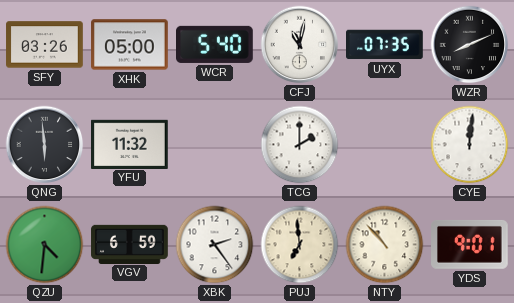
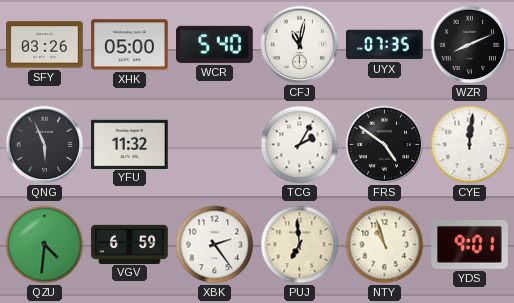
QNG: 5:59 -> 5:56 (45, 145)
TCG: 2:00 -> 2:05 (300, 145)
FRS: none -> 4:51 (385, 145)
NTY: 10:53 -> 10:57 (385, 245)
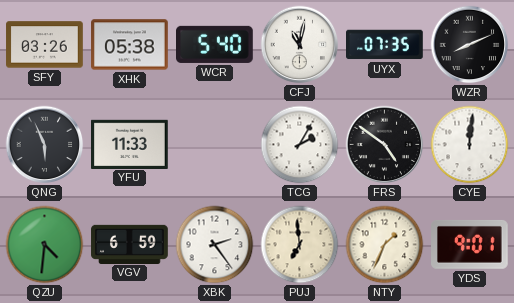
XHK: 05:00 -> 05:38 (130, 45)
YFU: 11:32 -> 11:33 (130, 144)
NTY: 10:57 -> 1:34 (385, 245)
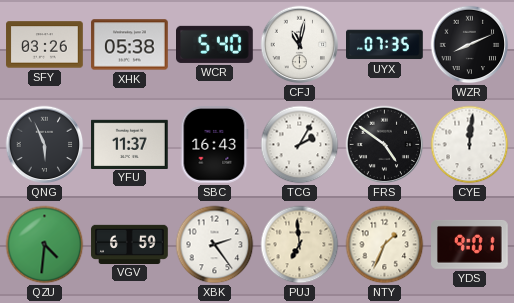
YFU: 11:33 -> 11:37 (130, 144)
SBC: none -> 16:43 (215, 145)
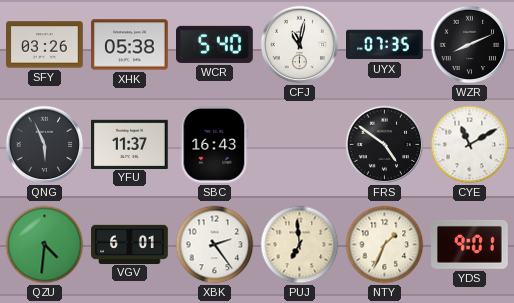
TCG: 2:05 -> none (300, 145)
CYE: 12:01 -> 11:10 (470, 145)
VGV: 6:59 -> 6:01 (130, 244)
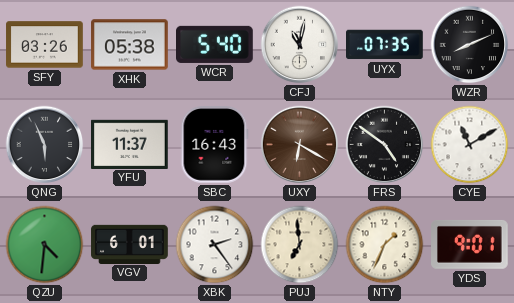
UXY: none -> 6:20 (300, 145)
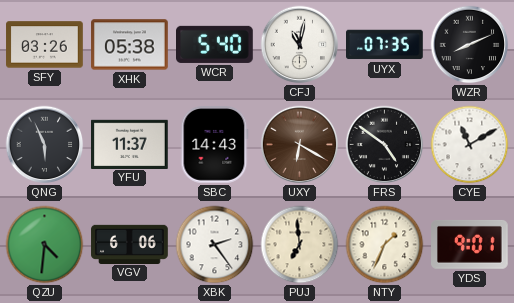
SBC: 16:43 -> 14:43 (215, 145)
VGV: 6:01 -> 6:06 (130, 244)
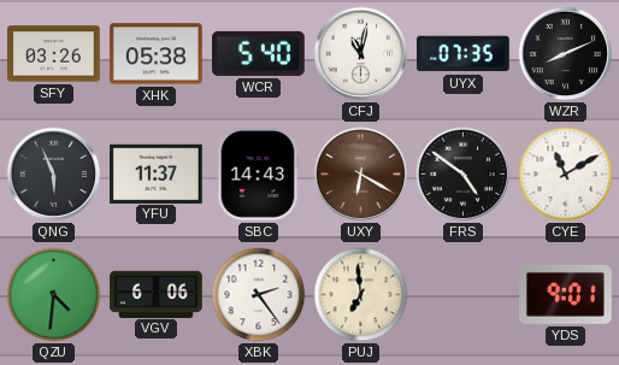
NTY: 1:34 -> none (385, 245)
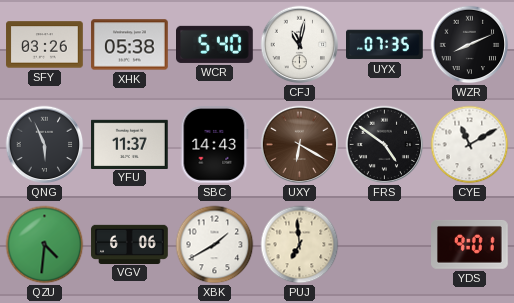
XBK: 2:24 -> 1:40 (215, 245)
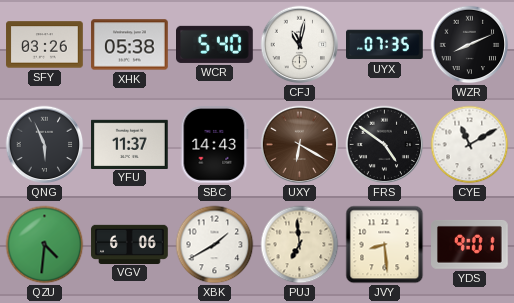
JVY: none -> 8:29 (385, 245)
